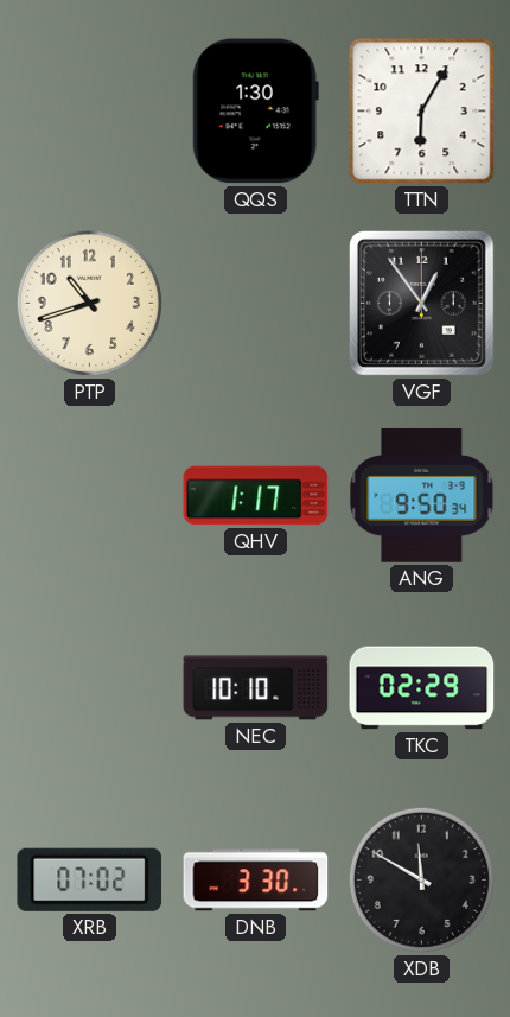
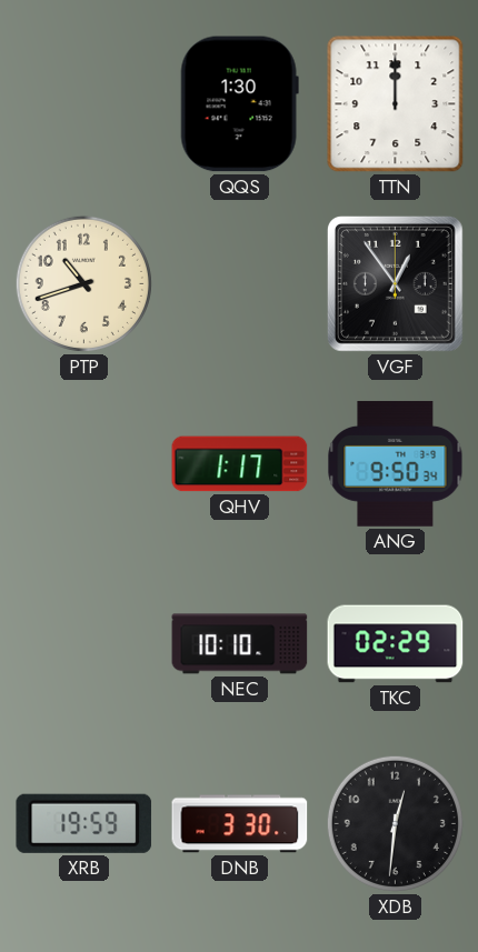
TTN: 6:05 -> 12:00 (396, 104)
XRB: 07:02 -> 19:59 (84, 823)
XDB: 11:50 -> 12:31 (395, 823)
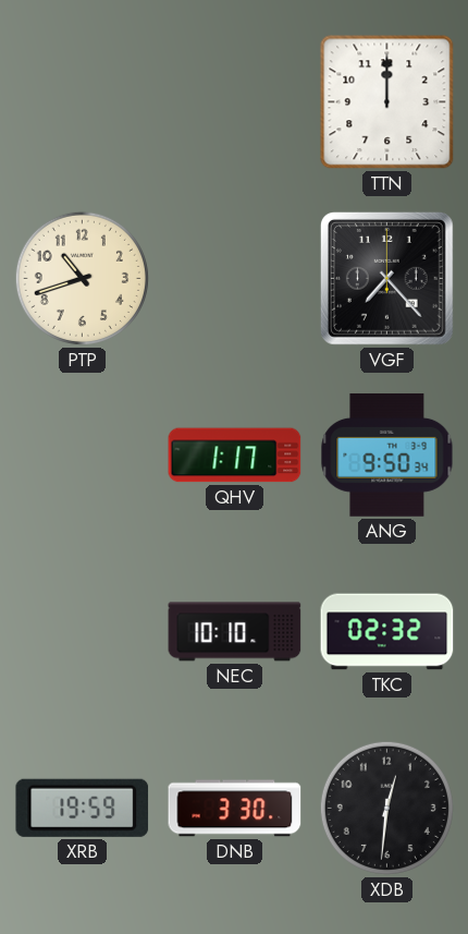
QQS: 1:30 -> none (239, 104)
VGF: 12:54 -> 7:23 (386, 278)
TKC: 02:29 -> 02:32 (387, 632)
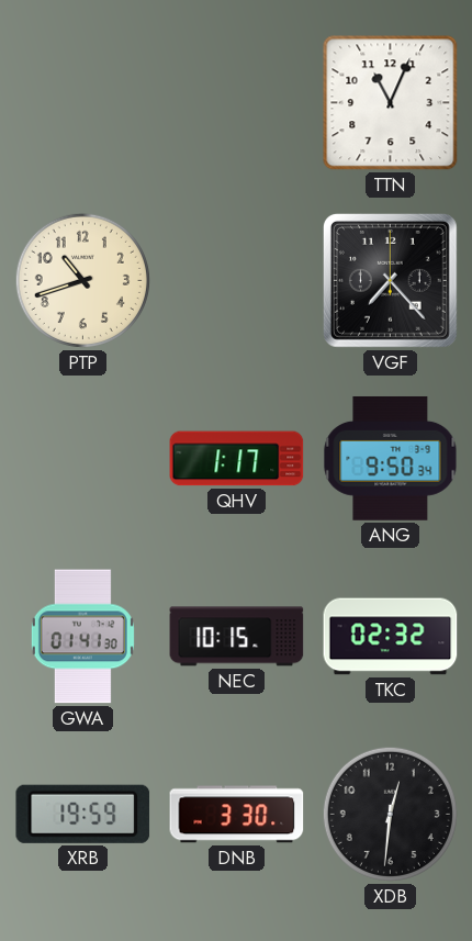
TTN: 12:00 -> 11:04 (391, 103)
GWA: none -> 01:41 (82, 637)
NEC: 10:10 -> 10:15 (237, 637)
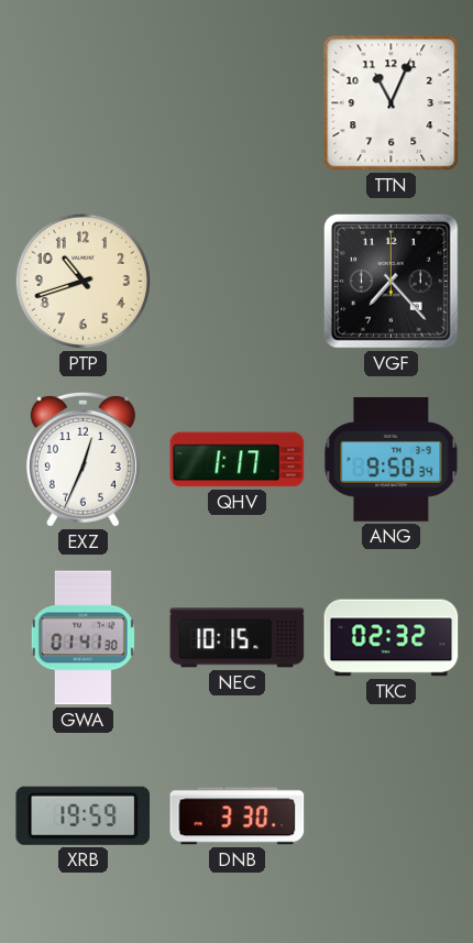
EXZ: none -> 12:34 (82, 459)
XDB: 12:31 -> none (390, 814)
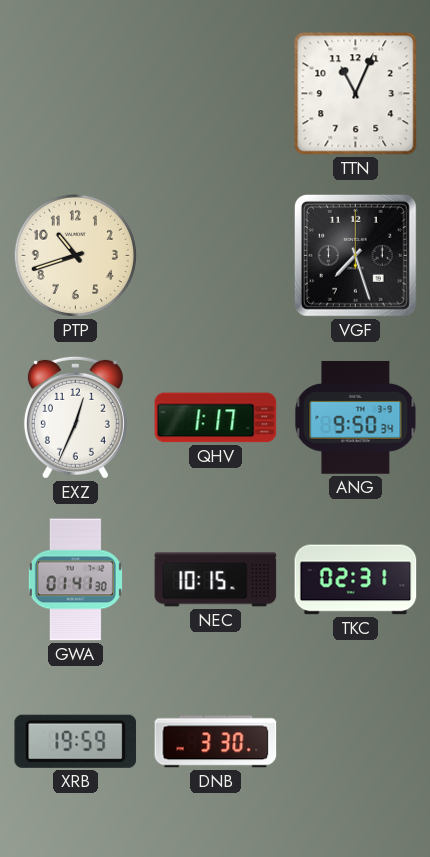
VGF: 7:23 -> 7:27 (355, 255)
TKC: 02:32 -> 02:31 (356, 580)
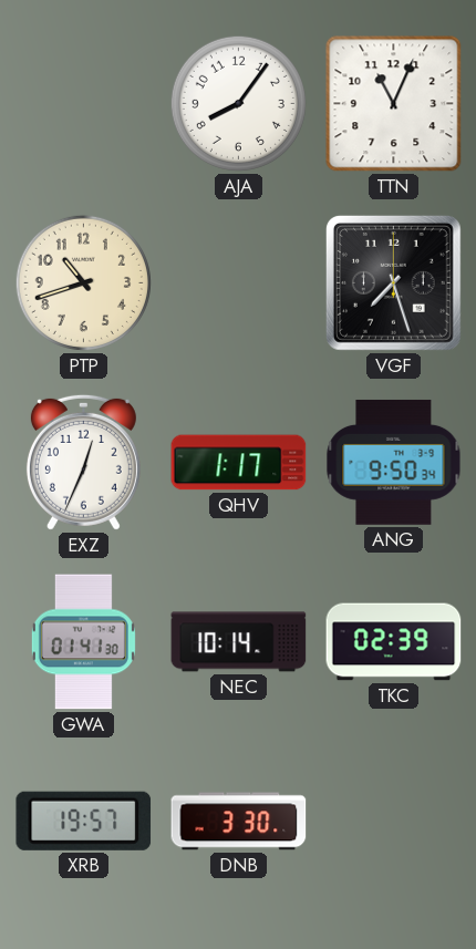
AJA: none -> 8:06 (238, 103)
NEC: 10:15 -> 10:14 (239, 642)
TKC: 02:31 -> 02:39 (394, 642)
XRB: 19:59 -> 19:57 (84, 821)
